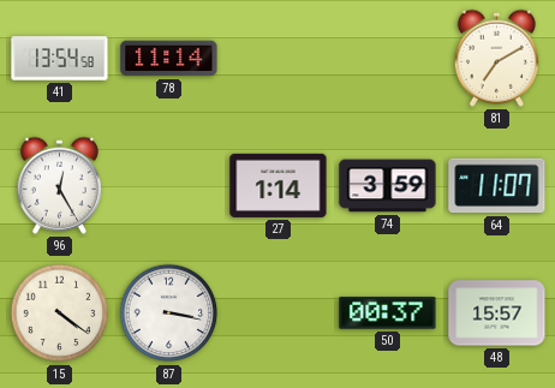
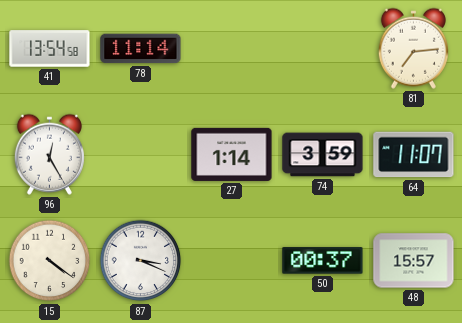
81: 7:10 -> 7:14 (413, 48)
87: 3:17 -> 3:19 (141, 261)
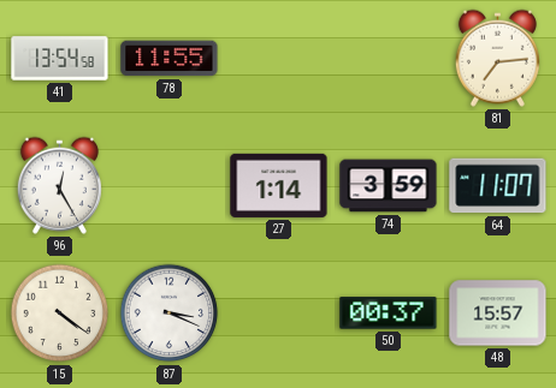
78: 11:14 -> 11:55 (170, 59)
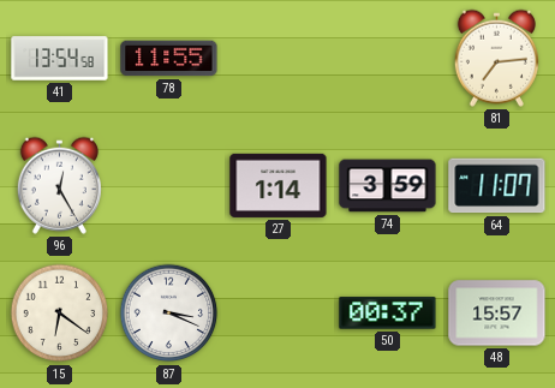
15: 4:21 -> 6:21 (60, 314)
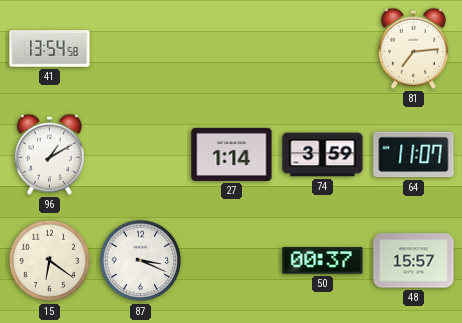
78: 11:55 -> none (169, 59)
96: 12:25 -> 1:10 (49, 154)
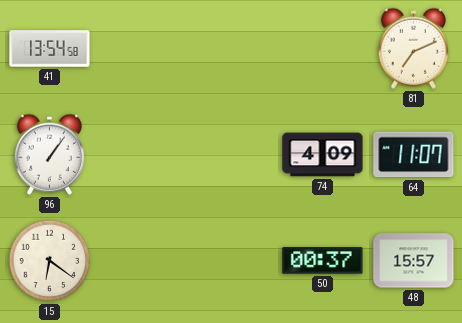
81: 7:14 -> 7:11 (413, 48)
96: 1:10 -> 1:06 (49, 154)
27: 1:14 -> none (232, 154)
74: 3:59 -> 4:09 (323, 155)
87: 3:19 -> none (141, 261)
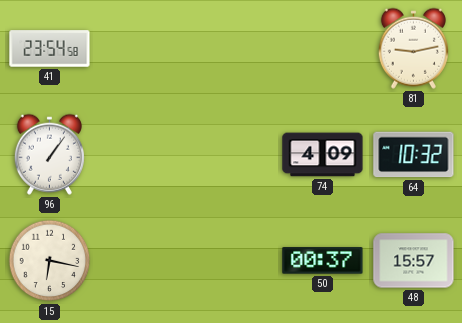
41: 13:54 -> 23:54 (50, 49)
81: 7:11 -> 9:13 (413, 48)
64: 11:07 -> 10:32 (414, 155)
15: 6:21 -> 6:17 (50, 261)
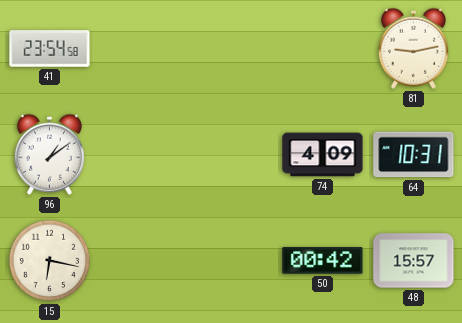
96: 1:06 -> 1:09 (49, 154)
64: 10:32 -> 10:31 (414, 155)
50: 00:37 -> 00:42 (323, 261)
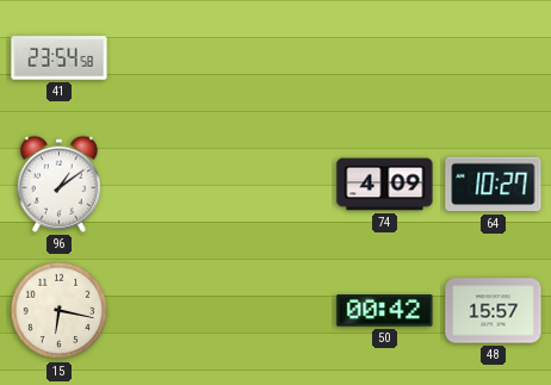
81: 9:13 -> none (413, 48)
64: 10:31 -> 10:27 (494, 185)
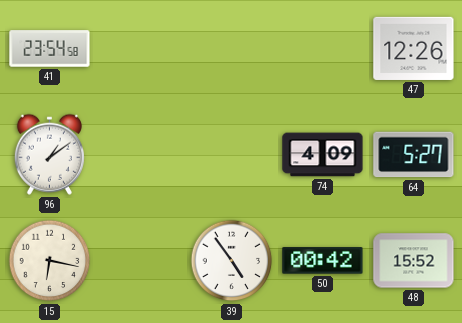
47: none -> 12:26 (414, 48)
64: 10:27 -> 5:27 (414, 155)
39: none -> 4:54 (232, 261)
48: 15:57 -> 15:52 (414, 261)
